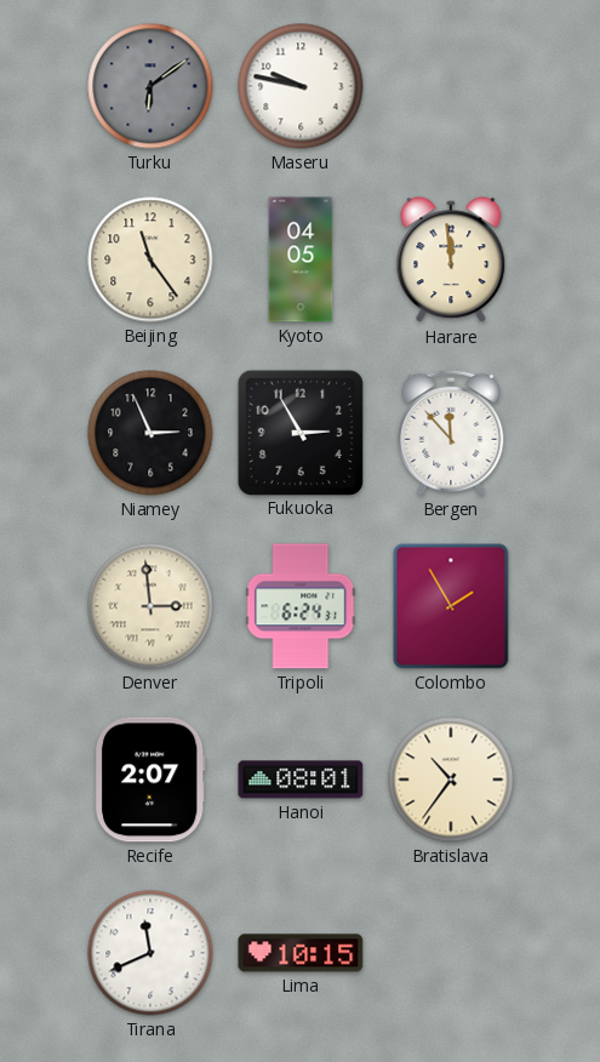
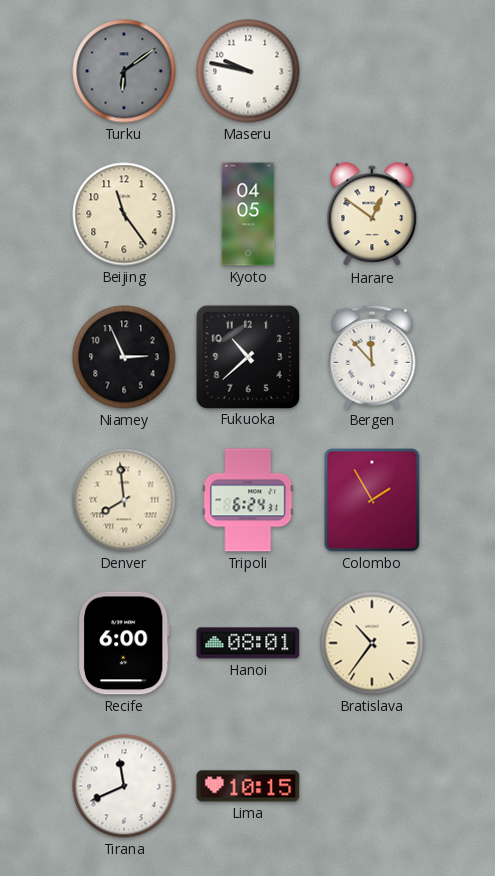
Harare: 11:59 -> 12:51 (372, 215)
Fukuoka: 2:55 -> 10:38 (247, 356)
Denver: 2:59 -> 7:59 (124, 500)
Recife: 2:07 -> 6:00 (124, 643)
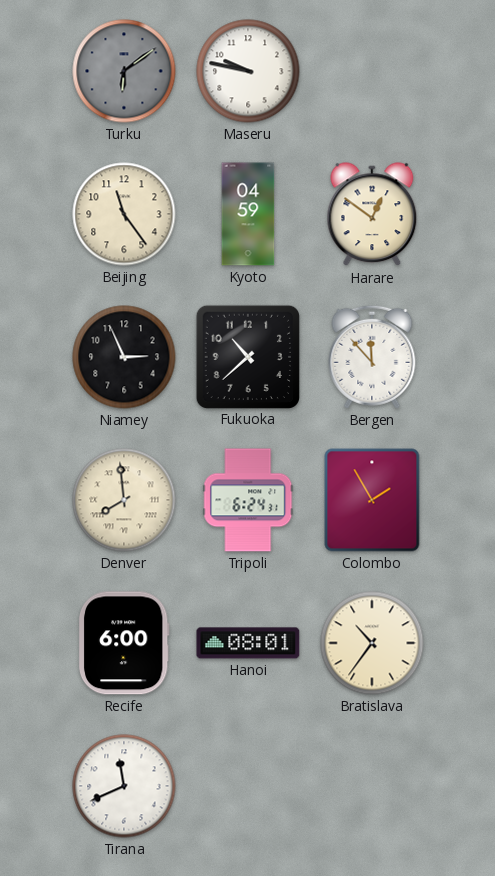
Kyoto: 04:05 -> 04:59 (248, 214)
Lima: 10:15 -> none (248, 786)
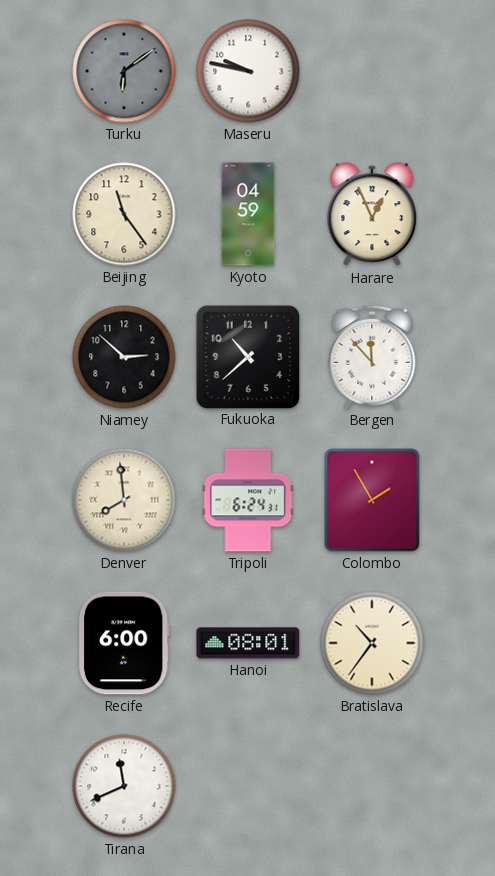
Harare: 12:51 -> 12:56 (372, 215)
Niamey: 2:56 -> 2:52 (124, 357)
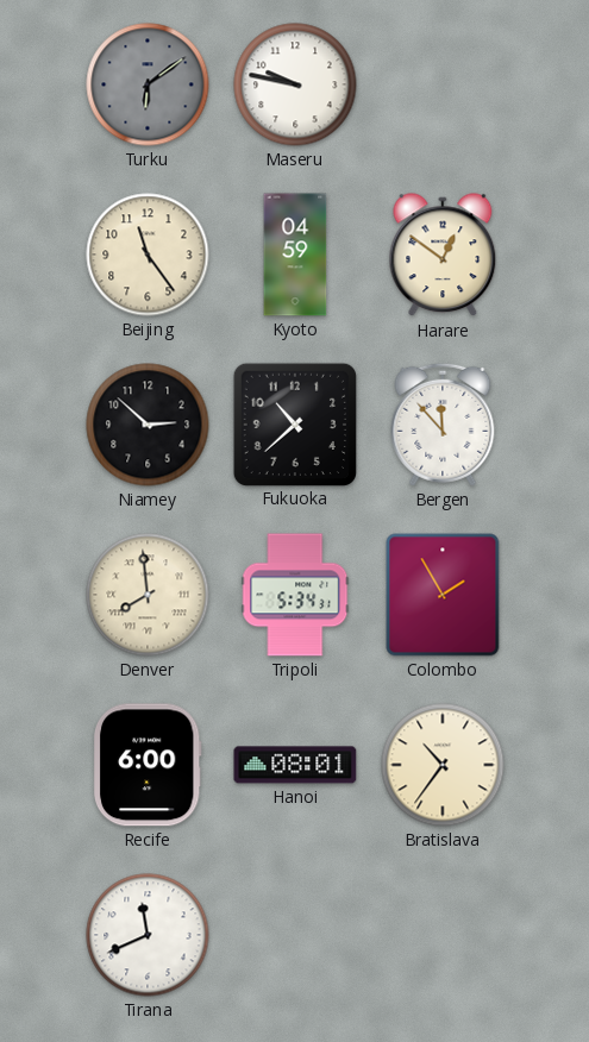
Harare: 12:56 -> 12:51 (443, 256)
Tripoli: 6:24 -> 5:34 (295, 595)
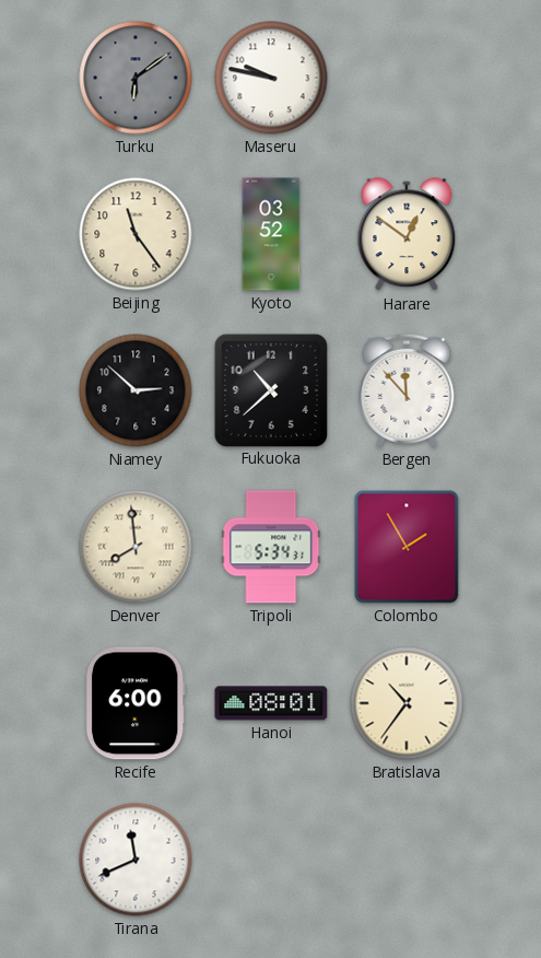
Kyoto: 04:59 -> 03:52 (271, 234)
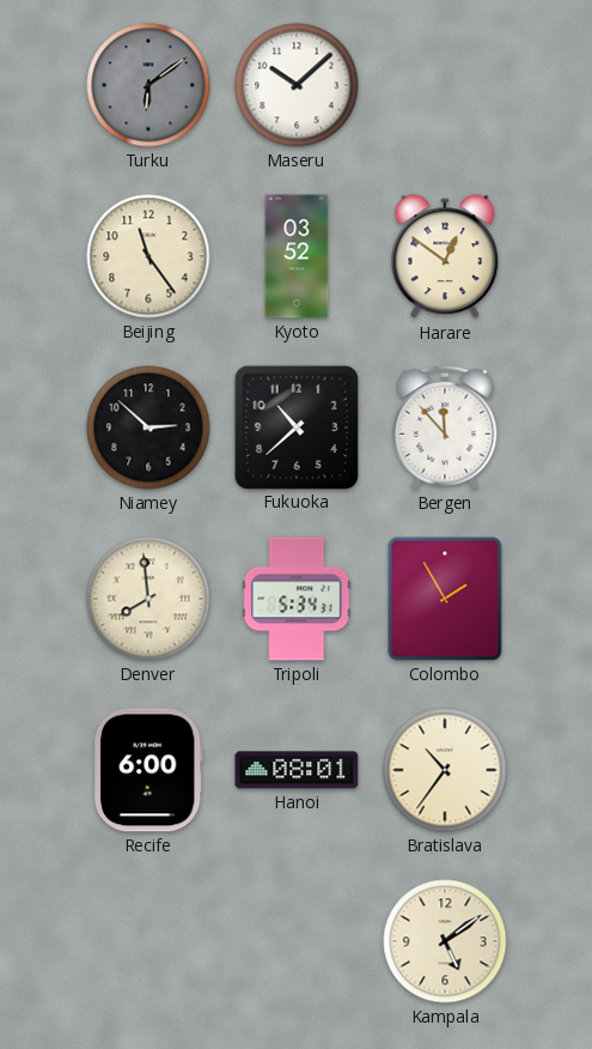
Maseru: 9:47 -> 10:08 (297, 85)
Tirana: 11:41 -> none (136, 860)
Kampala: none -> 5:09 (445, 941)
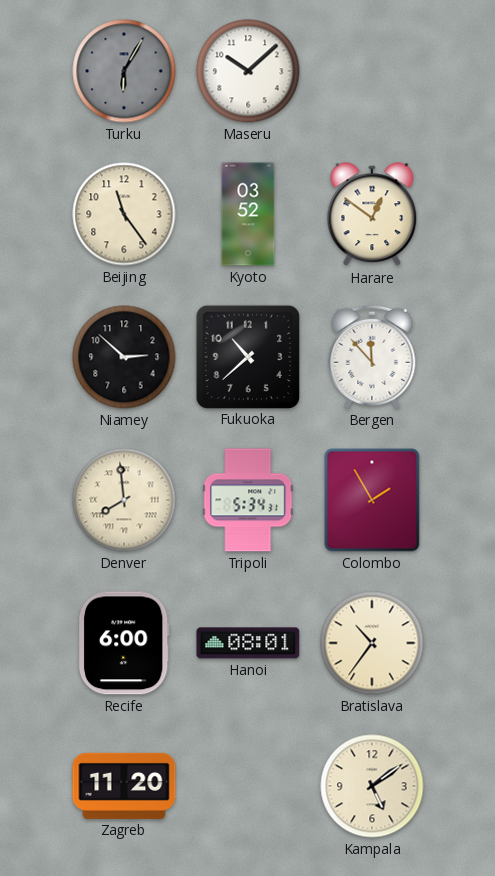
Turku: 6:09 -> 6:05 (124, 71)
Zagreb: none -> 11:20 (124, 786)
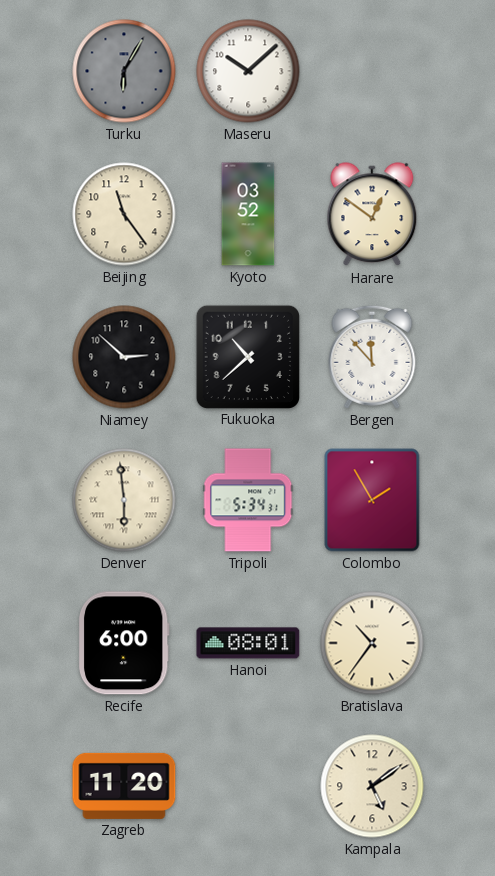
Denver: 7:59 -> 5:59 (124, 500)
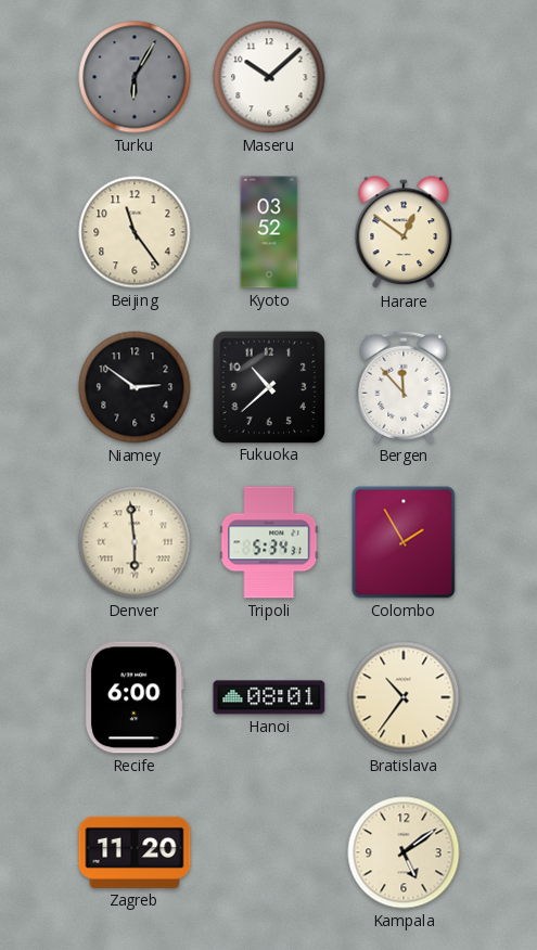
Niamey: 2:52 -> 2:51 (135, 387)
